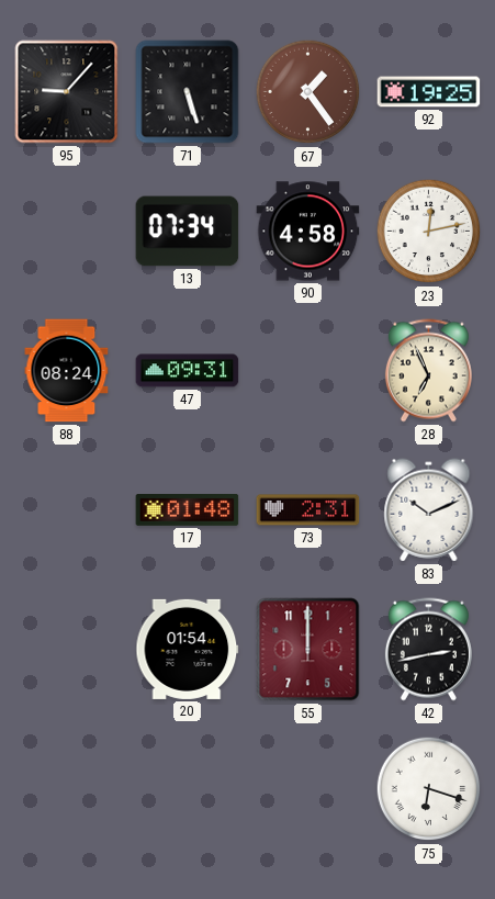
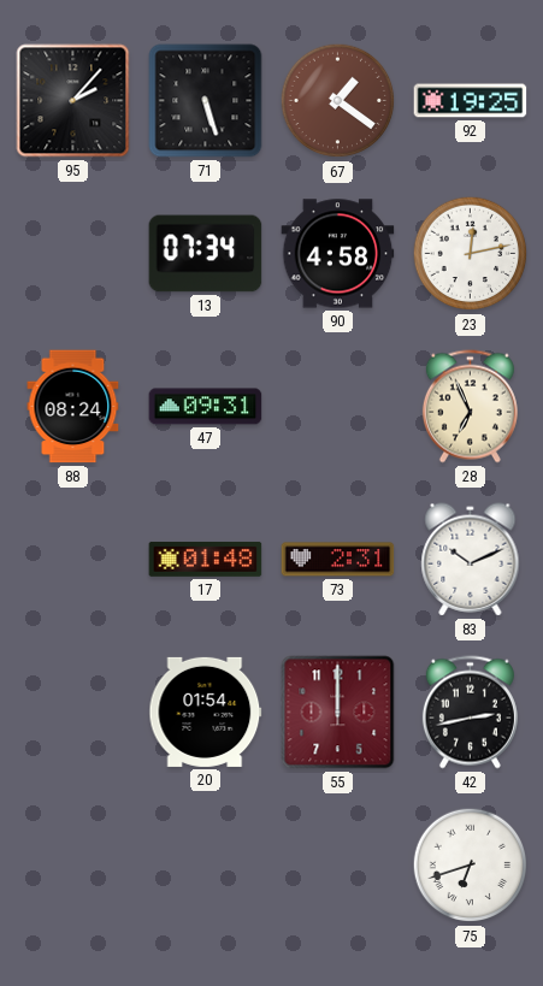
95: 9:07 -> 2:07 (73, 101)
67: 1:24 -> 1:21 (338, 101)
75: 6:18 -> 6:42 (471, 866)
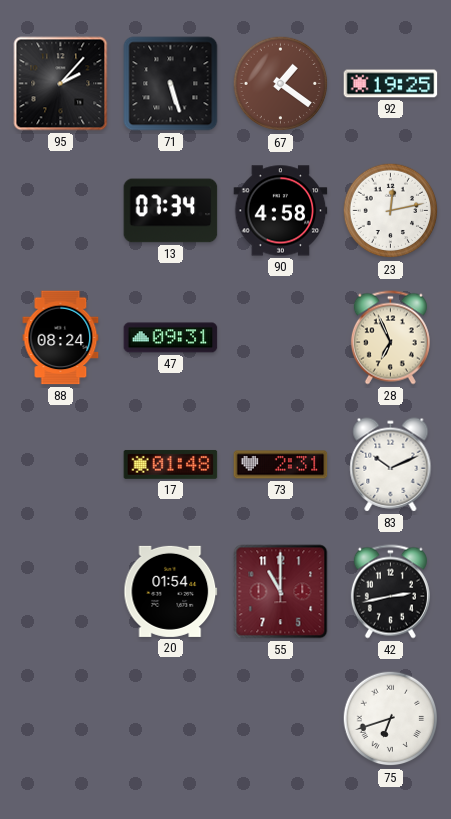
55: 12:00 -> 11:00 (281, 592)
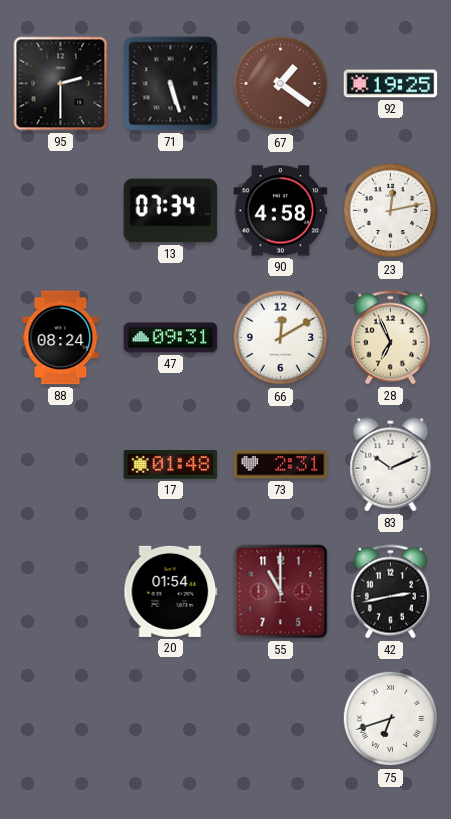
95: 2:07 -> 2:30 (61, 84)
66: none -> 12:10 (281, 338)
